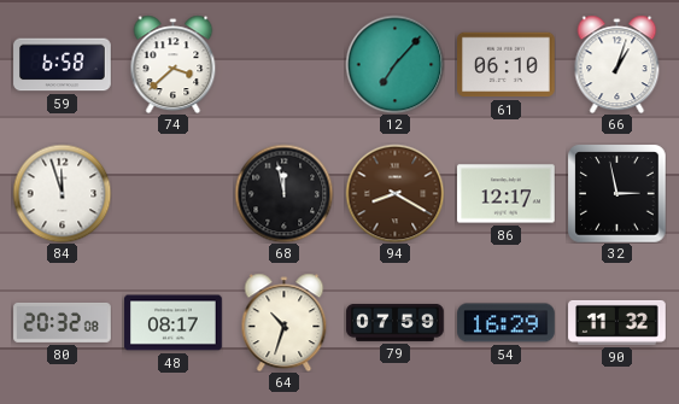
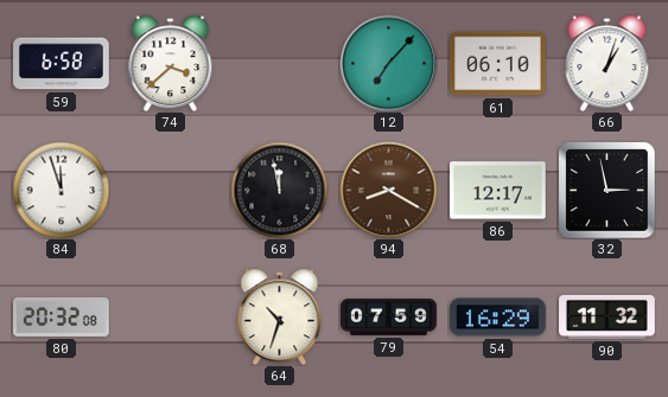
48: 08:17 -> none (174, 323)
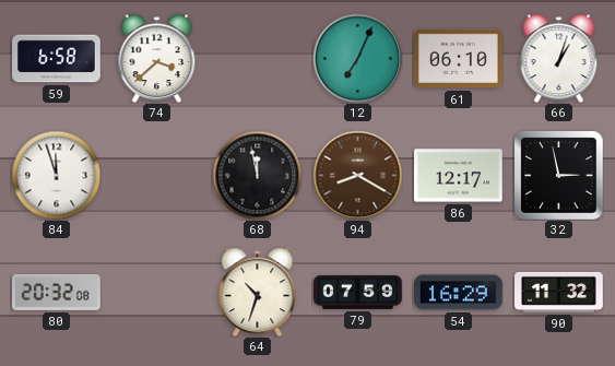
12: 7:07 -> 7:04 (357, 58)
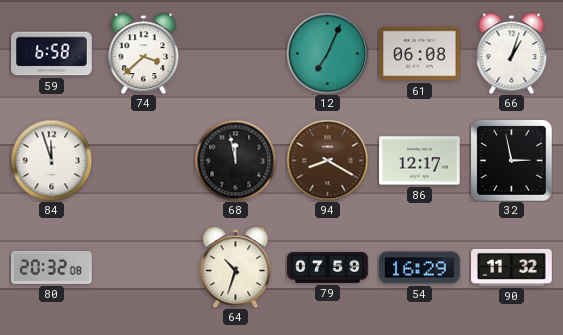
61: 06:10 -> 06:08 (420, 54)
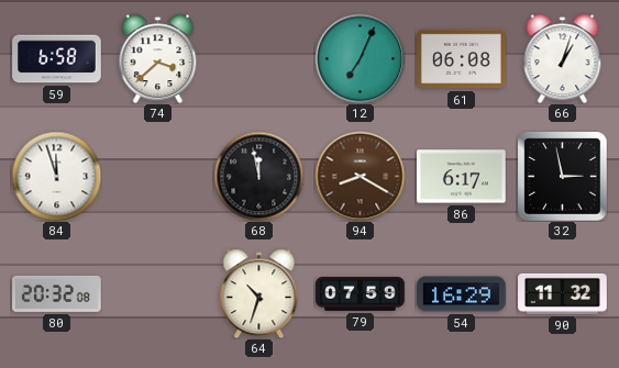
86: 12:17 -> 6:17 (462, 177)
